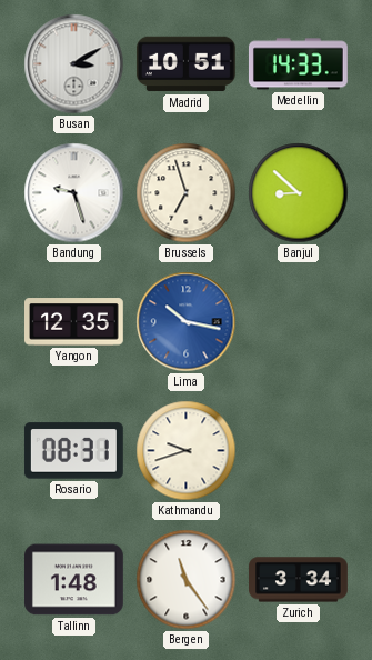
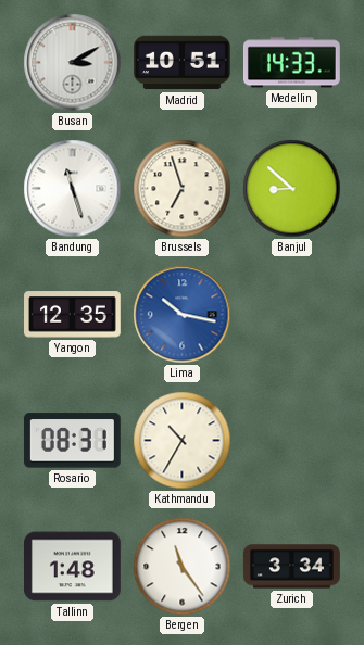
Bandung: 9:27 -> 11:27 (73, 189)
Kathmandu: 9:42 -> 10:35 (183, 441)
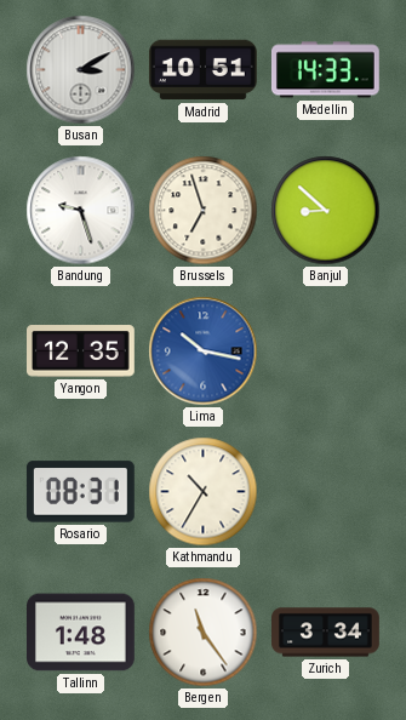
Bandung: 11:27 -> 9:27 (81, 211)
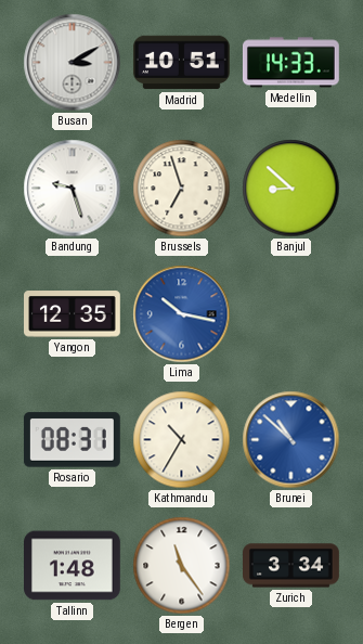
Brunei: none -> 10:52 (291, 440)
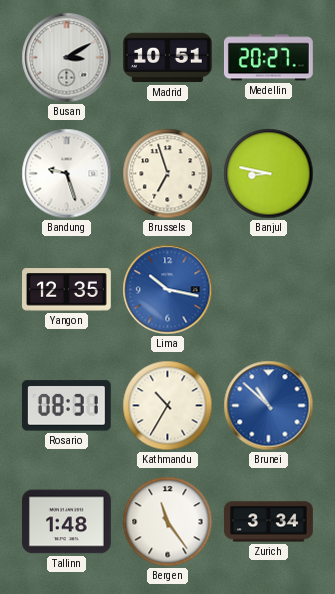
Medellin: 14:33 -> 20:27 (268, 58)
Banjul: 8:52 -> 8:47 (269, 174)
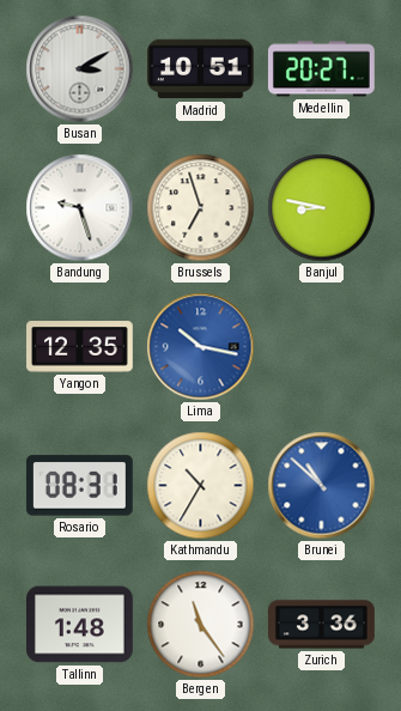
Zurich: 3:34 -> 3:36 (322, 625)
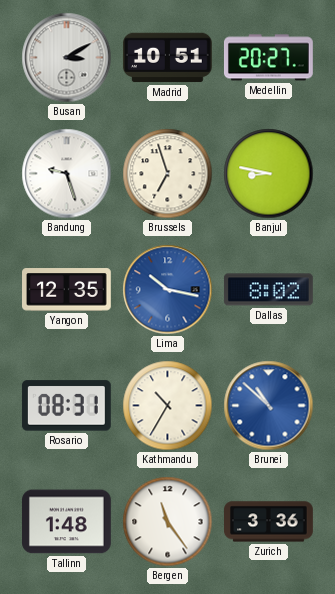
Dallas: none -> 8:02 (268, 290)
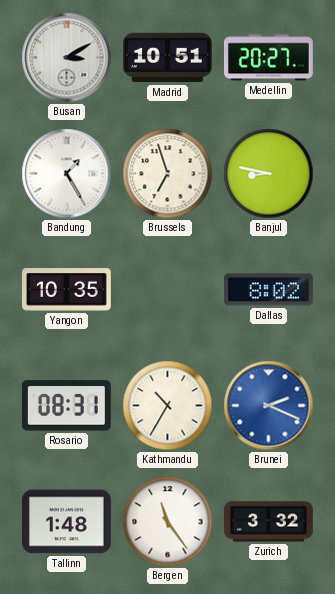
Bandung: 9:27 -> 1:25 (67, 174)
Yangon: 12:35 -> 10:35 (67, 290)
Lima: 10:17 -> none (168, 290)
Brunei: 10:52 -> 2:19 (269, 406)
Zurich: 3:36 -> 3:32 (269, 522)
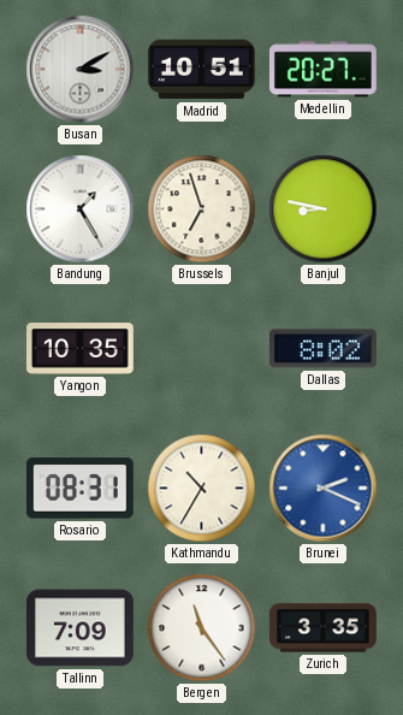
Tallinn: 1:48 -> 7:09 (81, 628)
Zurich: 3:32 -> 3:35 (324, 628)
